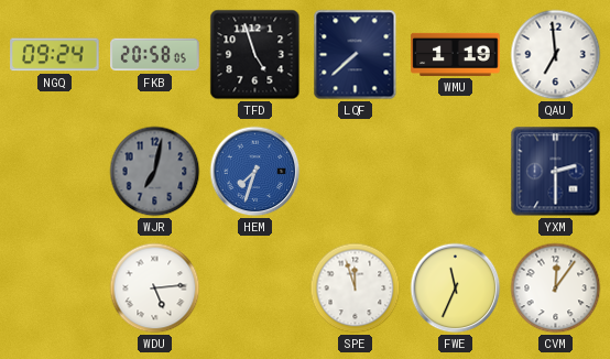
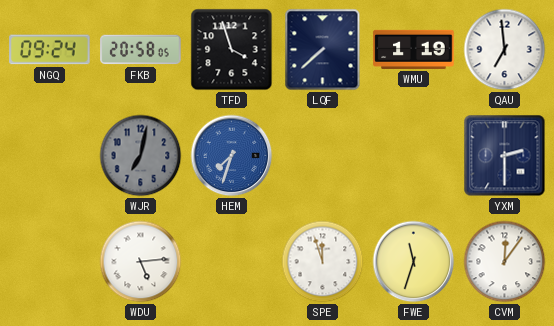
TFD: 4:57 -> 3:57 (232, 50)
FWE: 11:34 -> 11:33 (414, 262)
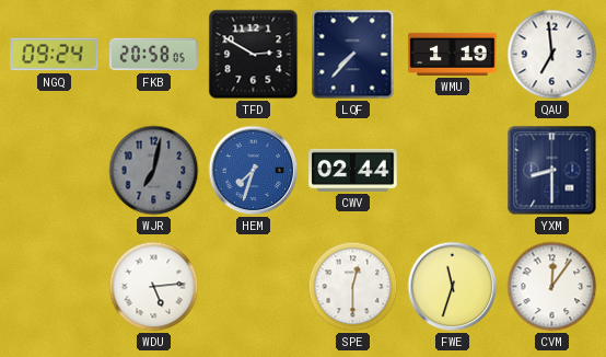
TFD: 3:57 -> 2:50 (254, 55)
LQF: 7:38 -> 7:37 (353, 55)
CWV: none -> 02:44 (353, 170)
YXM: 2:30 -> 8:30 (552, 171)
SPE: 11:57 -> 12:30 (353, 287)
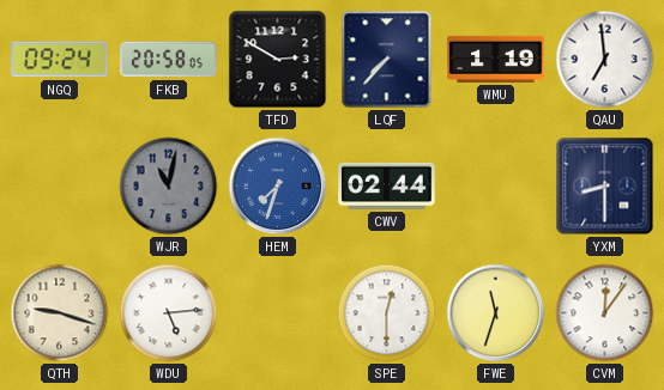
WJR: 7:02 -> 11:02 (169, 187)
QTH: none -> 9:18 (60, 313)
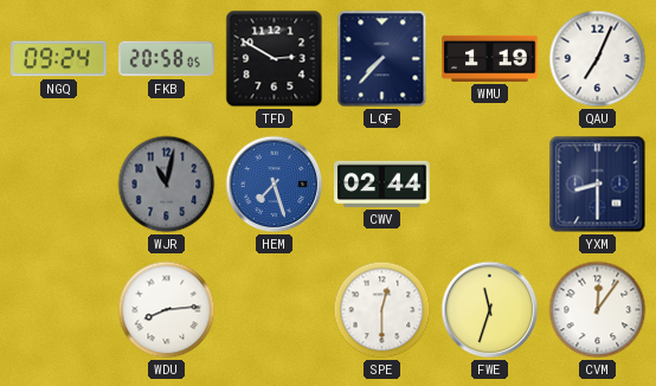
QAU: 6:59 -> 7:04 (598, 59)
HEM: 7:33 -> 7:27 (275, 185)
QTH: 9:18 -> none (60, 313)
WDU: 5:14 -> 8:14 (167, 310)
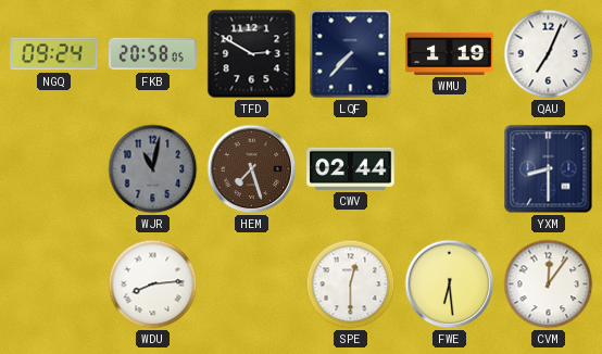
HEM dial: blue -> brown (252, 169)
FWE: 11:33 -> 6:29 (450, 285)
